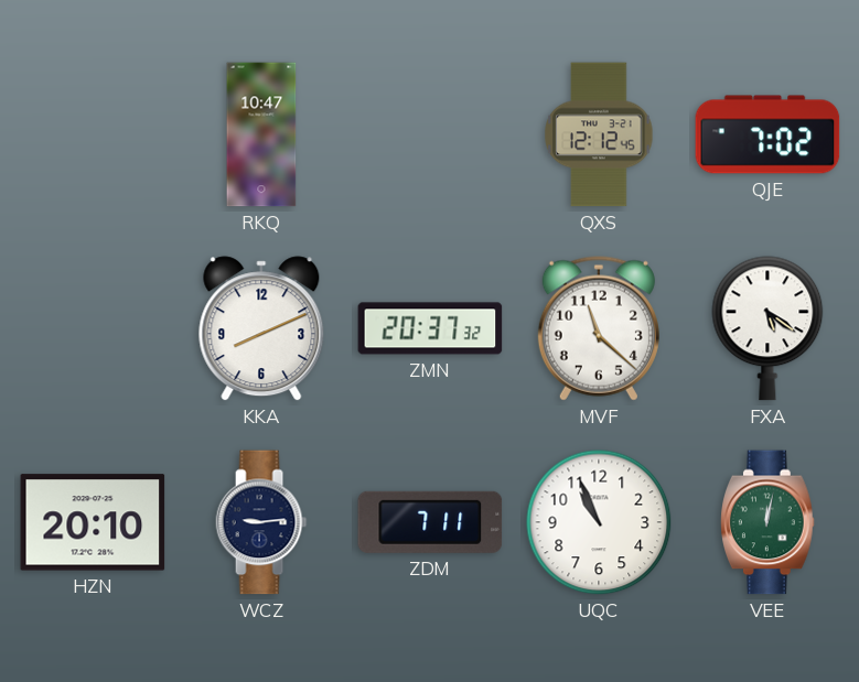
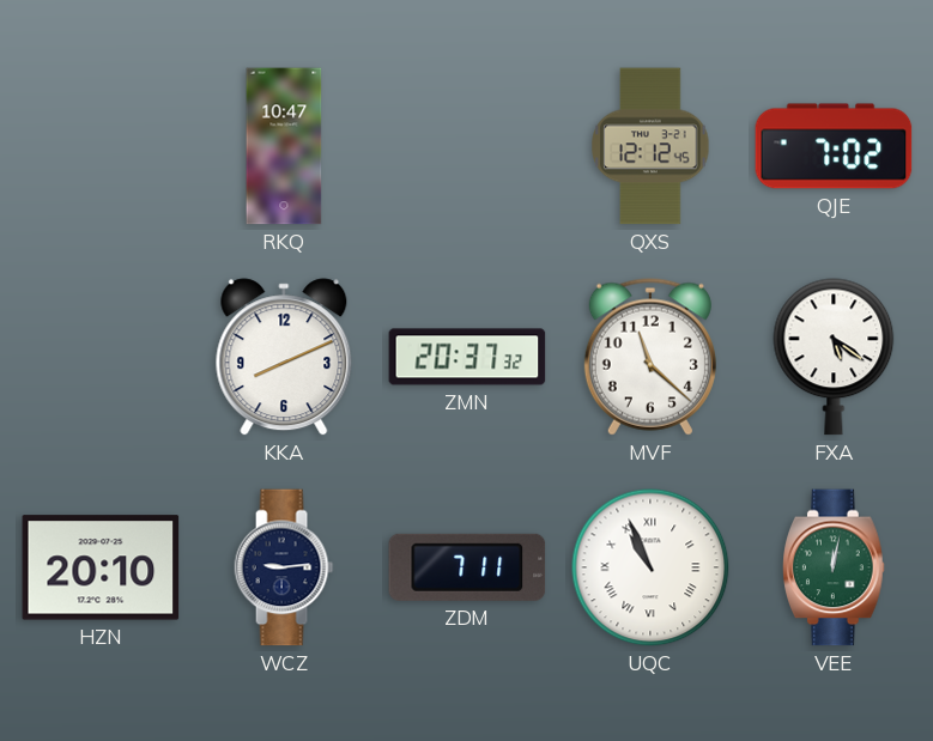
UQC numerals: Arabic -> Roman (650, 567)
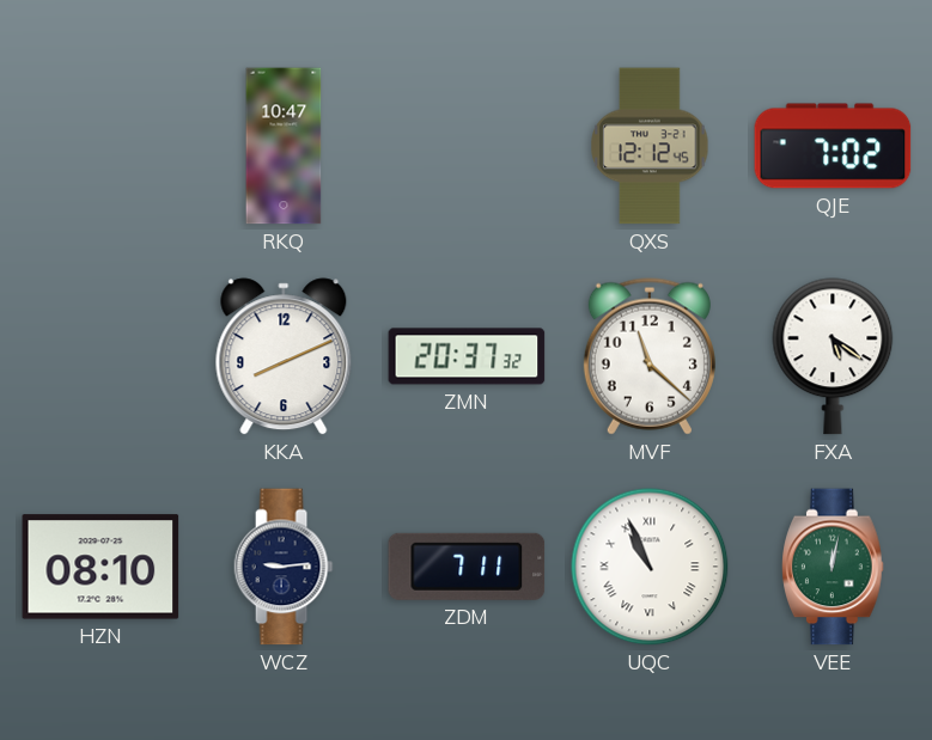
HZN: 20:10 -> 08:10 (100, 567)
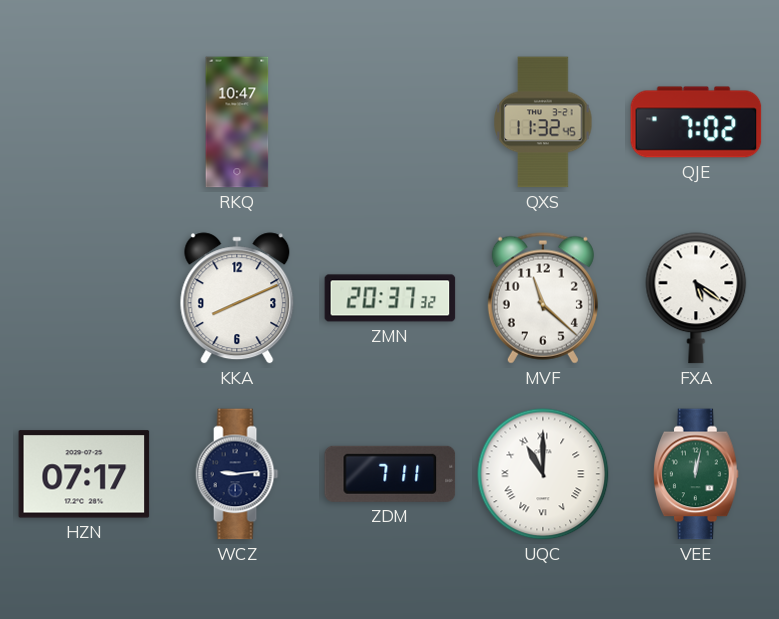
QXS: 12:12 -> 11:32 (543, 122)
HZN: 08:10 -> 07:17 (84, 474)
UQC: 10:56 -> 11:00 (543, 474)
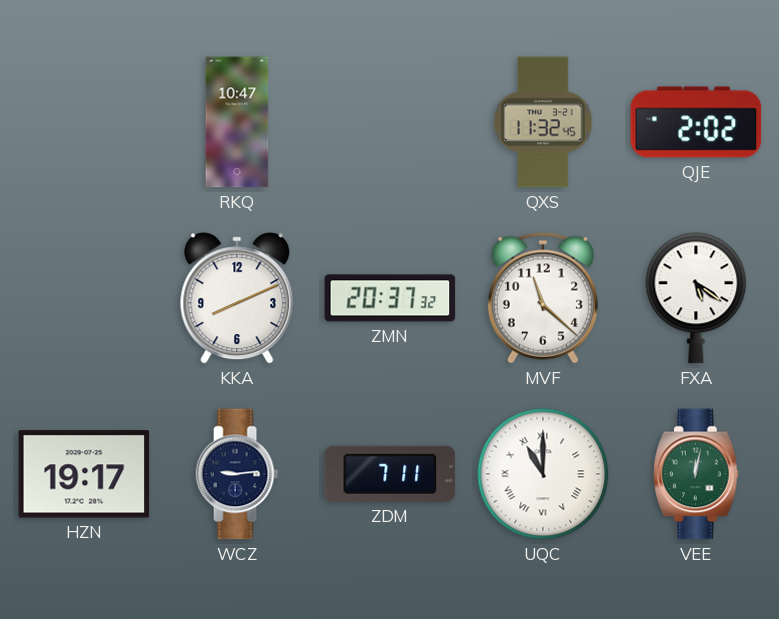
QJE: 7:02 -> 2:02 (696, 122)
HZN: 07:17 -> 19:17 (84, 474)
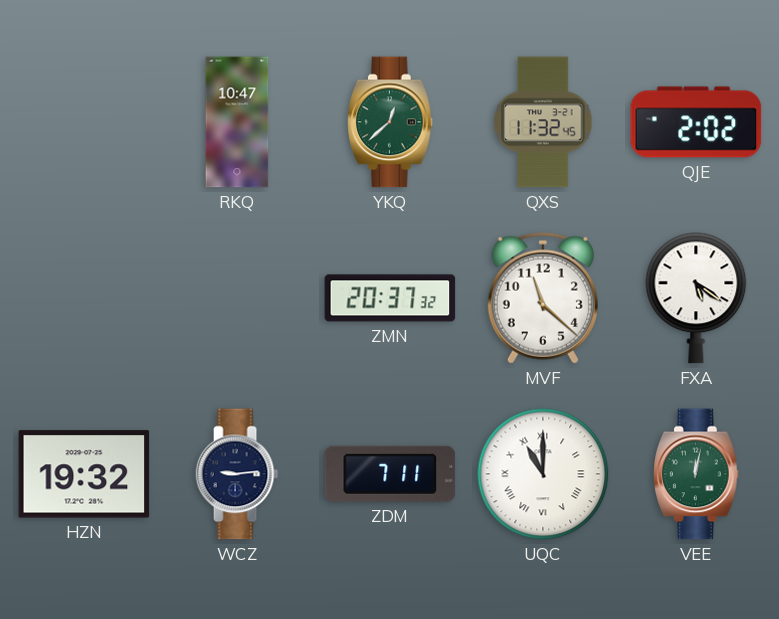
YKQ: none -> 12:38 (390, 122)
KKA: 8:11 -> none (237, 298)
HZN: 19:17 -> 19:32 (84, 474)
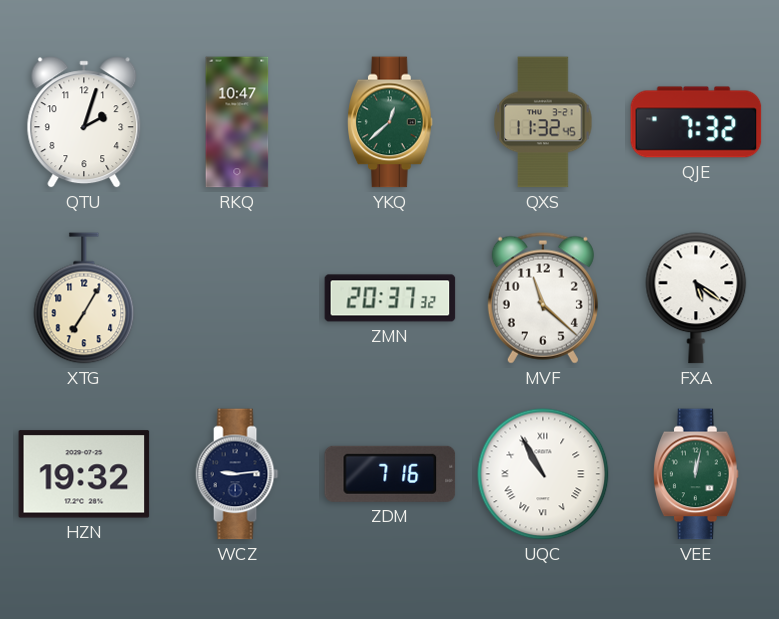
QTU: none -> 2:03 (84, 122)
QJE: 2:02 -> 7:32 (696, 122)
XTG: none -> 7:05 (84, 298)
ZDM: 7:11 -> 7:16 (390, 474)
UQC: 11:00 -> 10:55 (543, 474)
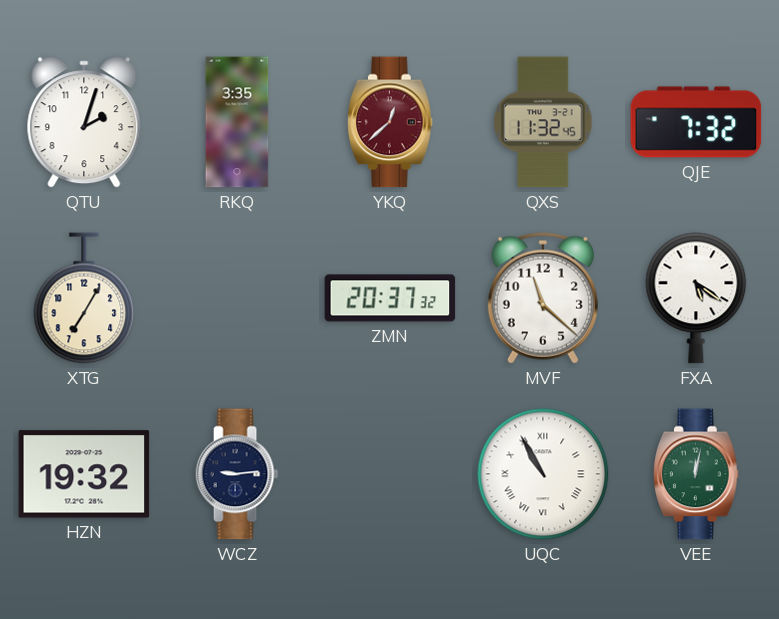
RKQ: 10:47 -> 3:35 (237, 122)
YKQ dial: green -> burgundy (390, 122)
ZDM: 7:16 -> none (390, 474)
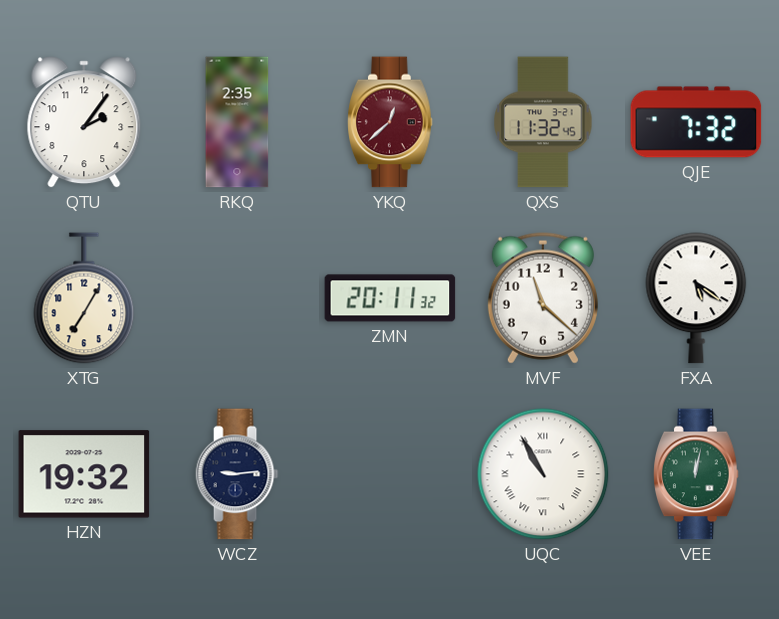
QTU: 2:03 -> 2:06 (84, 122)
RKQ: 3:35 -> 2:35 (237, 122)
ZMN: 20:37 -> 20:11 (390, 298)
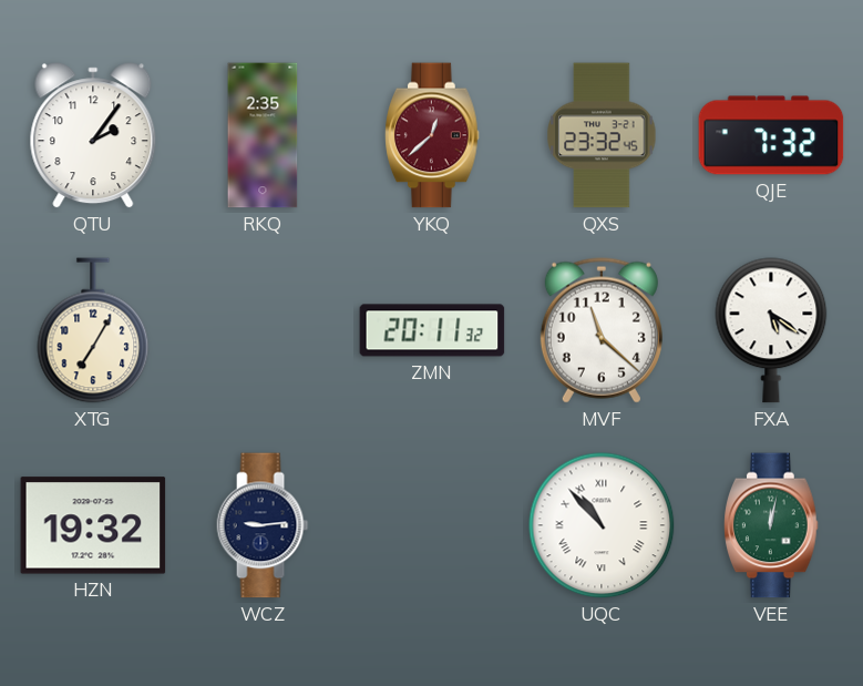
QXS: 11:32 -> 23:32 (602, 135)
UQC: 10:55 -> 10:53 (602, 525)
